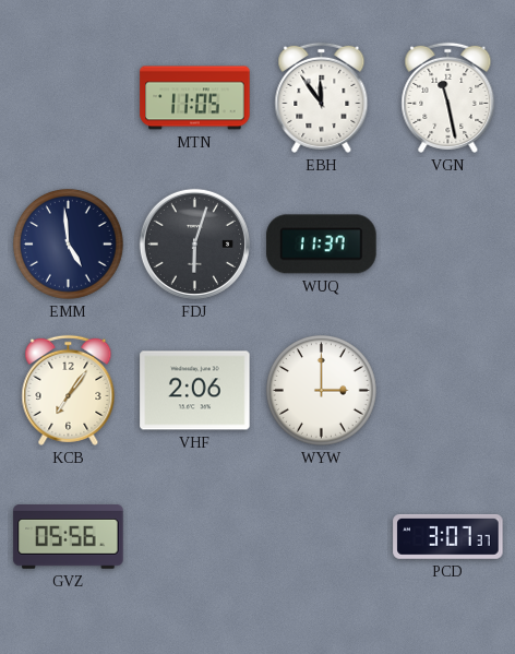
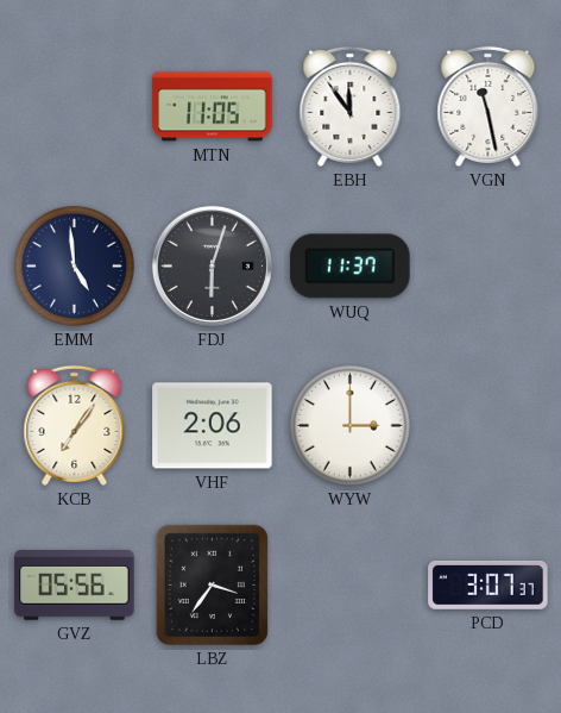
LBZ: none -> 3:36 (212, 584)
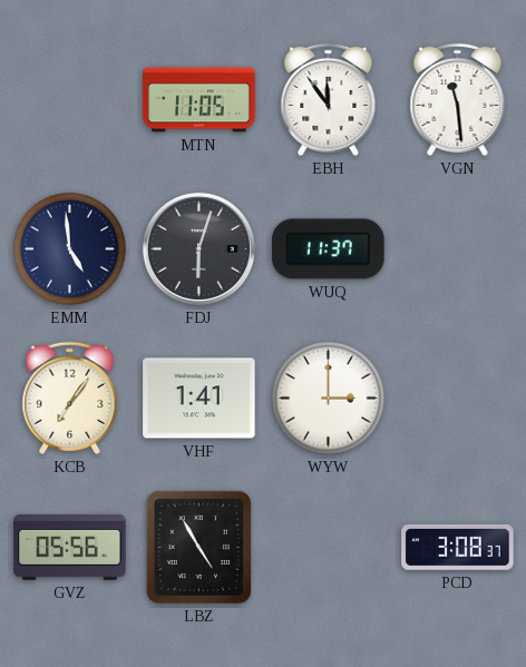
VGN: 11:28 -> 11:29 (458, 99)
VHF: 2:06 -> 1:41 (199, 399)
LBZ: 3:36 -> 4:55 (198, 547)
PCD: 3:07 -> 3:08 (458, 547)
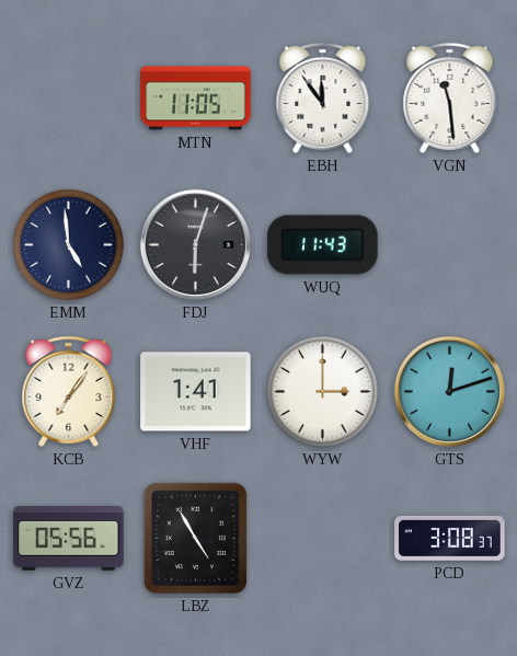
WUQ: 11:37 -> 11:43 (323, 245)
GTS: none -> 12:12 (449, 391)
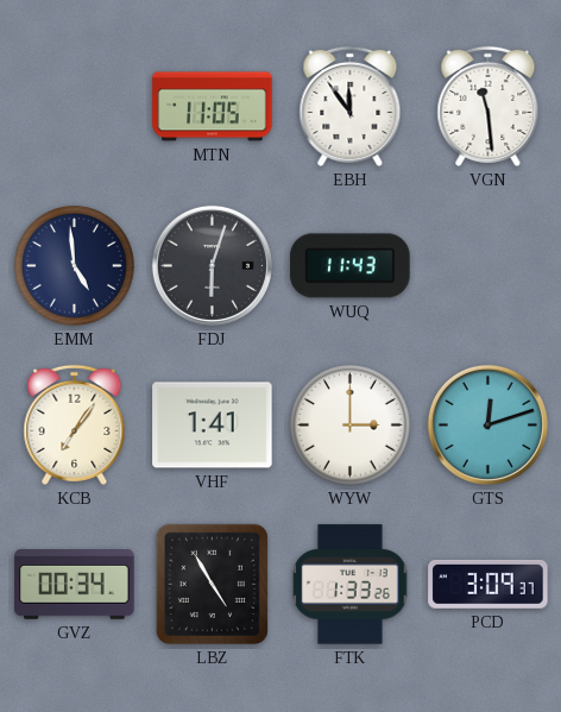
GVZ: 05:56 -> 00:34 (75, 585)
FTK: none -> 1:33 (351, 585)
PCD: 3:08 -> 3:09 (488, 584)
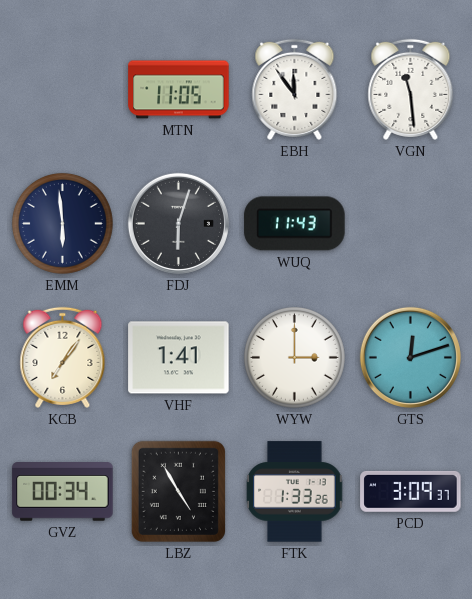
EMM: 4:59 -> 5:59 (62, 223)
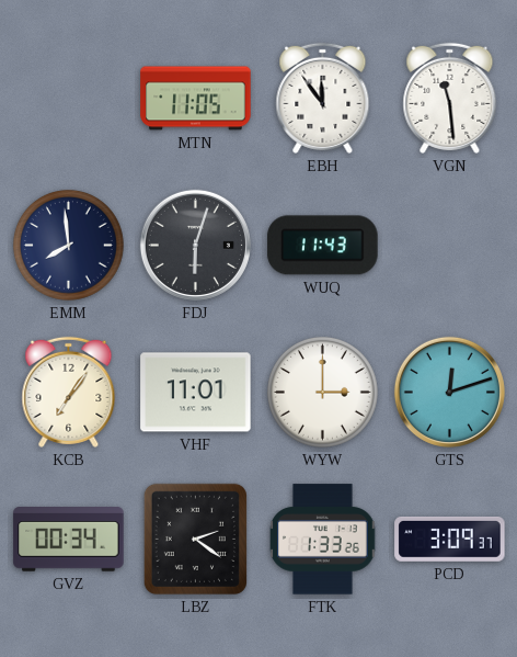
EMM: 5:59 -> 7:59 (68, 245)
VHF: 1:41 -> 11:01 (196, 393)
LBZ: 4:55 -> 2:21 (195, 539)
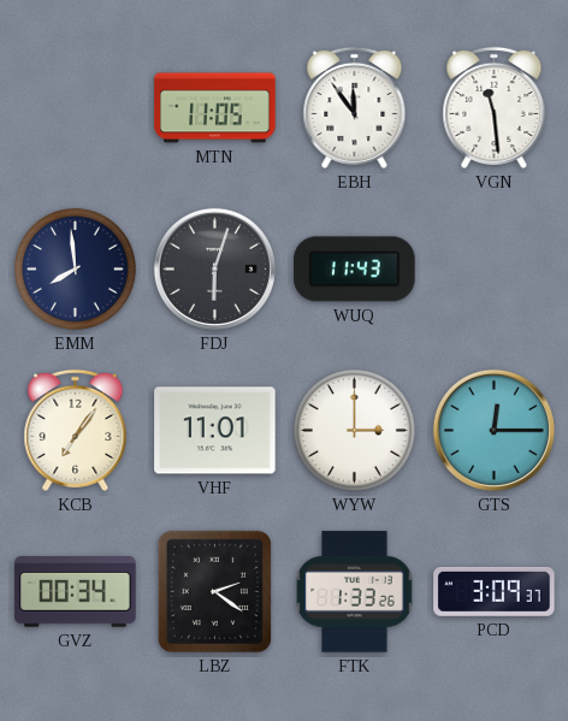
GTS: 12:12 -> 12:15 (493, 430)
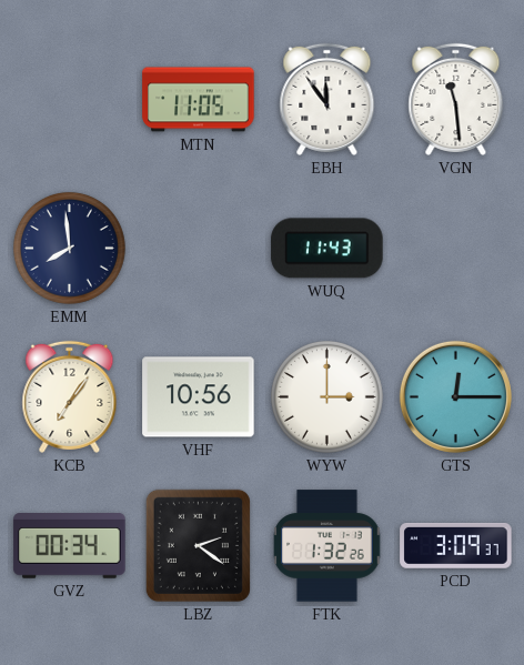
FDJ: 6:03 -> none (214, 268)
VHF: 11:01 -> 10:56 (199, 397)
FTK: 1:33 -> 1:32 (327, 546)
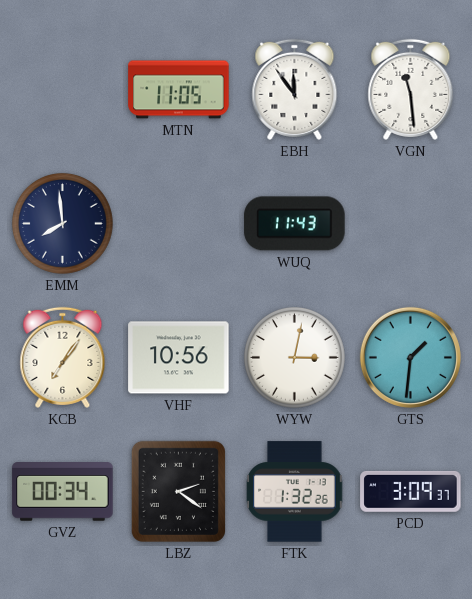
WYW: 3:00 -> 3:02 (294, 357)
GTS: 12:15 -> 1:31 (410, 357)
